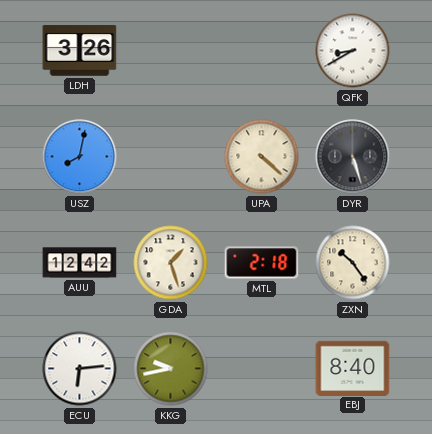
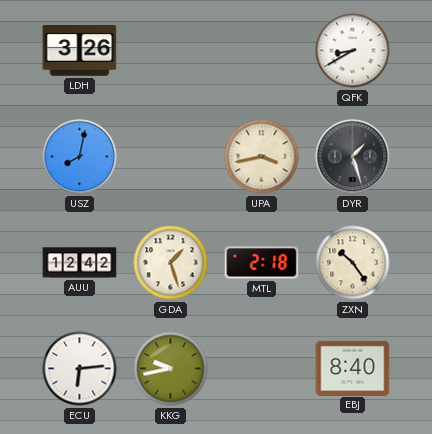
UPA: 4:22 -> 3:43 (262, 157)
DYR: 5:27 -> 1:27 (353, 157)
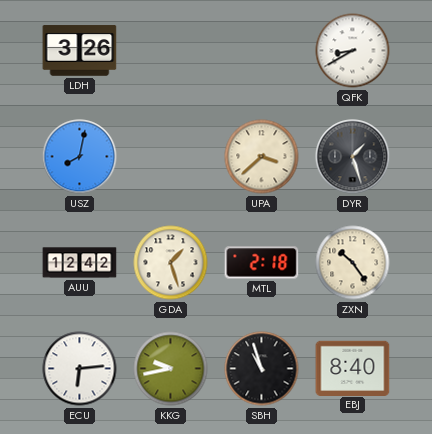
UPA: 3:43 -> 3:38 (262, 157)
SBH: none -> 10:57 (262, 369)
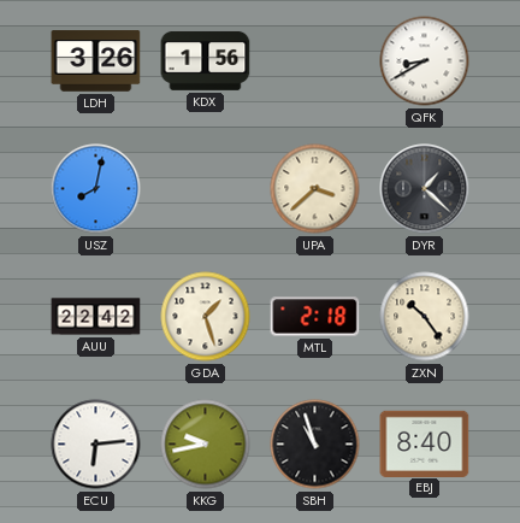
KDX: none -> 1:56 (206, 60)
DYR: 1:27 -> 1:22 (425, 189)
AUU: 12:42 -> 22:42 (96, 317)
